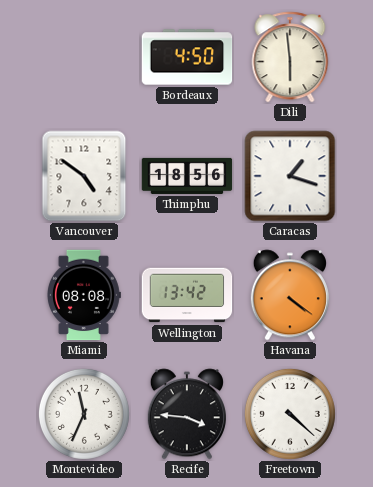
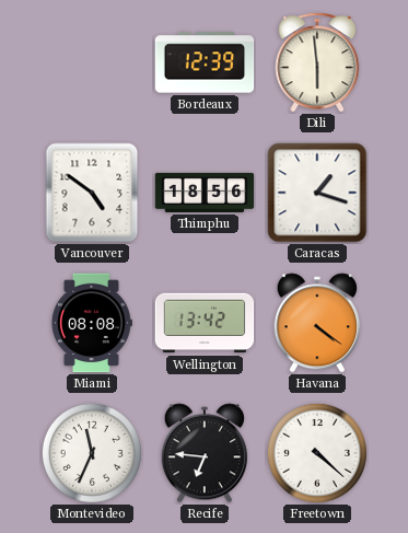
Bordeaux: 4:50 -> 12:39 (205, 62)
Recife: 3:46 -> 6:46 (205, 453)
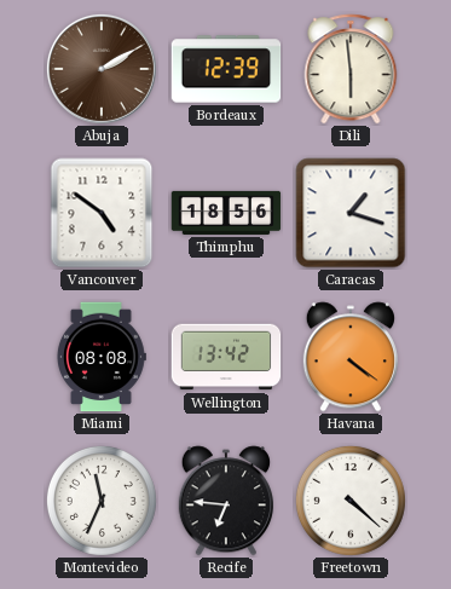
Abuja: none -> 2:10 (102, 69)
